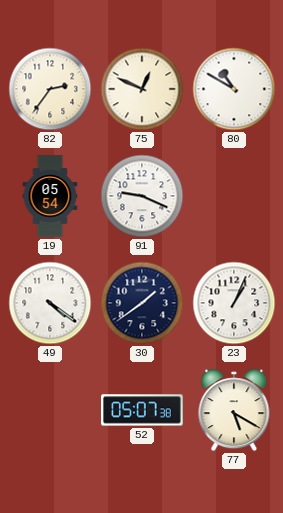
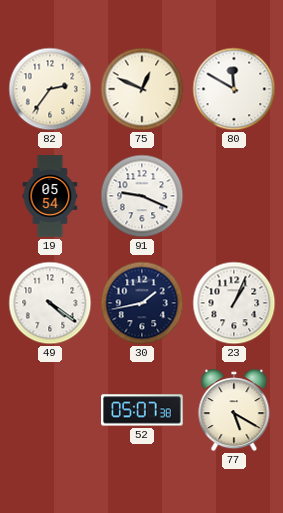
80: 10:50 -> 11:50 (234, 89)
30: 1:39 -> 1:43 (142, 303)
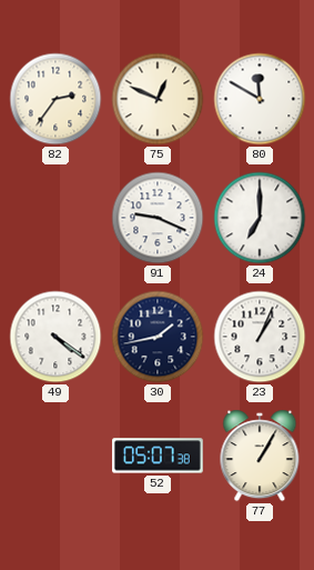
19: 05:54 -> none (50, 196)
24: none -> 7:00 (260, 218)
77: 5:20 -> 1:05 (260, 456)
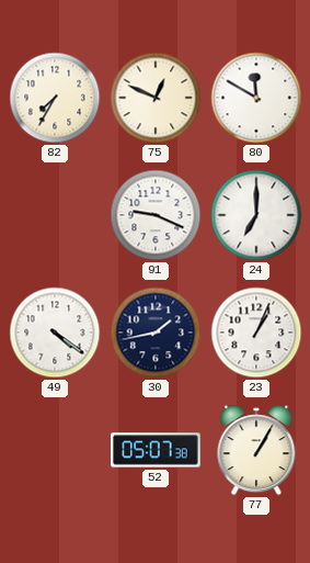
82: 2:36 -> 7:35 (55, 98)
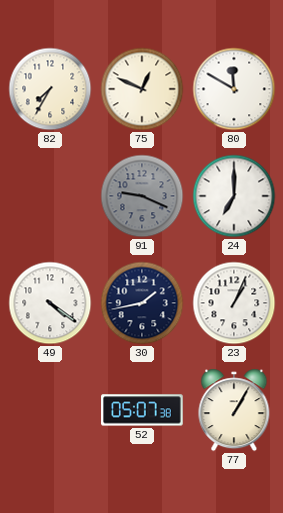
91 dial: white -> grey (142, 196)
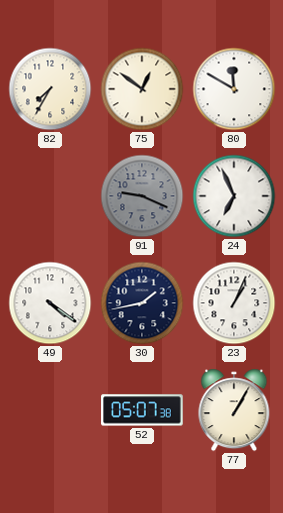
75: 12:49 -> 12:51 (142, 89)
24: 7:00 -> 6:56 (234, 196)
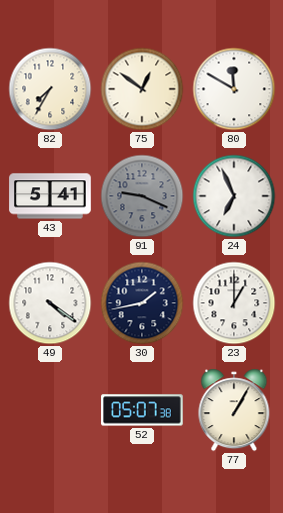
43: none -> 5:41 (50, 196)
23: 1:04 -> 1:00 (234, 303)
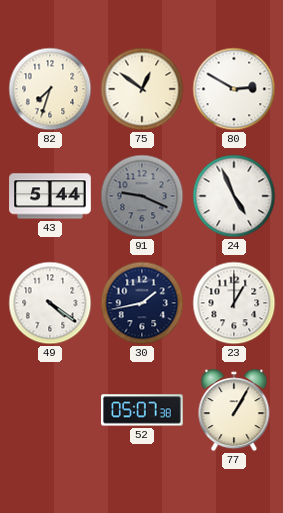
82: 7:35 -> 7:33 (50, 89)
80: 11:50 -> 2:50 (234, 89)
43: 5:41 -> 5:44 (50, 196)
24: 6:56 -> 4:56 (234, 196)
